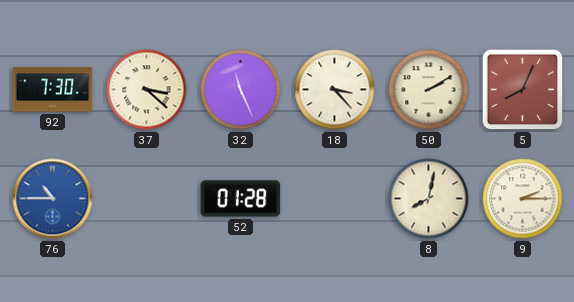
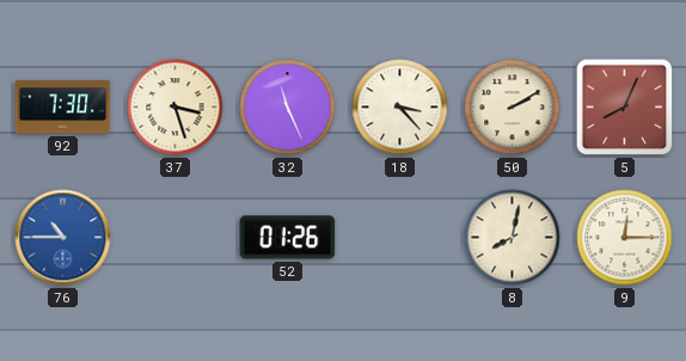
37: 3:22 -> 3:27 (176, 108)
52: 01:28 -> 01:26 (288, 238)
9: 2:15 -> 12:15 (625, 238)
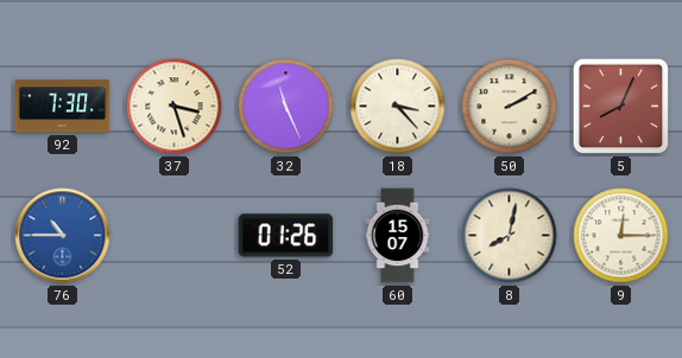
60: none -> 15:07 (398, 236)
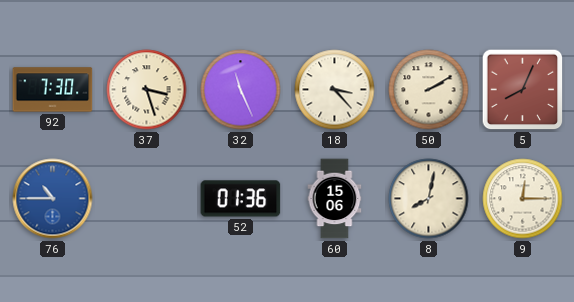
52: 01:26 -> 01:36 (241, 199)
60: 15:07 -> 15:06 (335, 199)
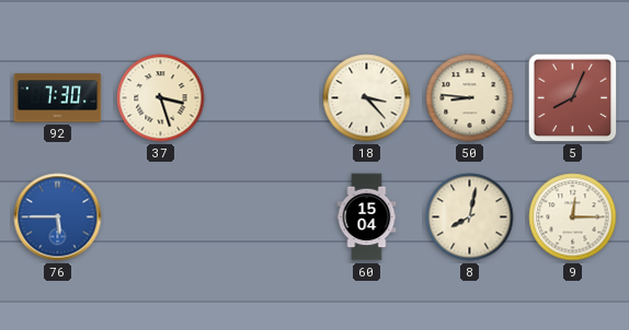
32: 11:26 -> none (241, 90)
50: 2:10 -> 8:46 (470, 98)
76: 10:45 -> 5:45 (58, 217)
52: 01:36 -> none (241, 199)
60: 15:06 -> 15:04 (367, 217)
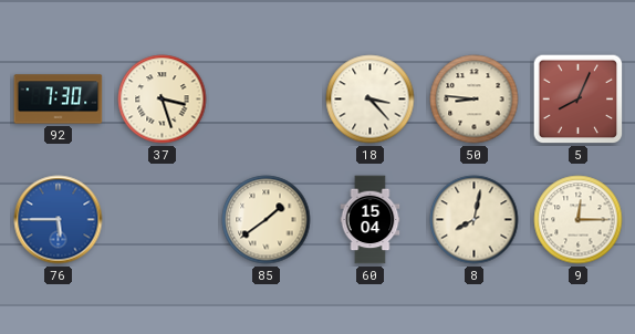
85: none -> 1:39 (267, 220)
